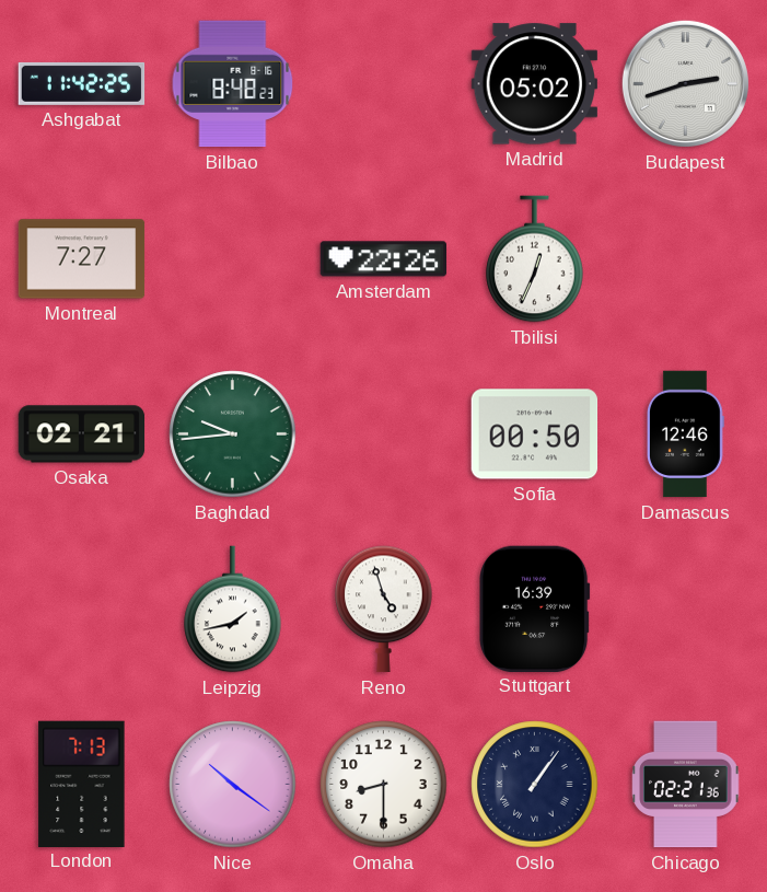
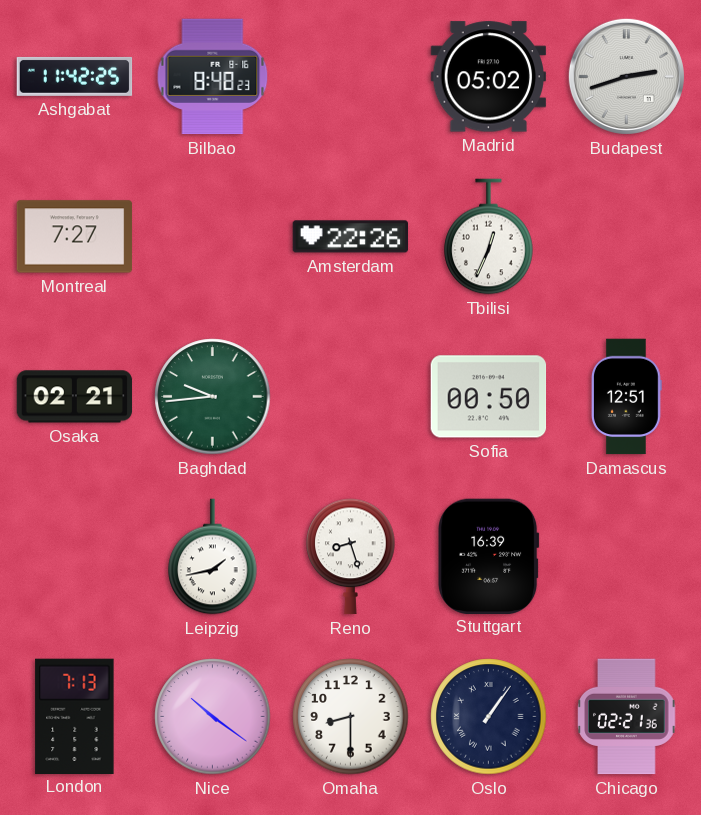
Damascus: 12:46 -> 12:51 (627, 397)
Reno: 4:57 -> 8:27 (351, 557)
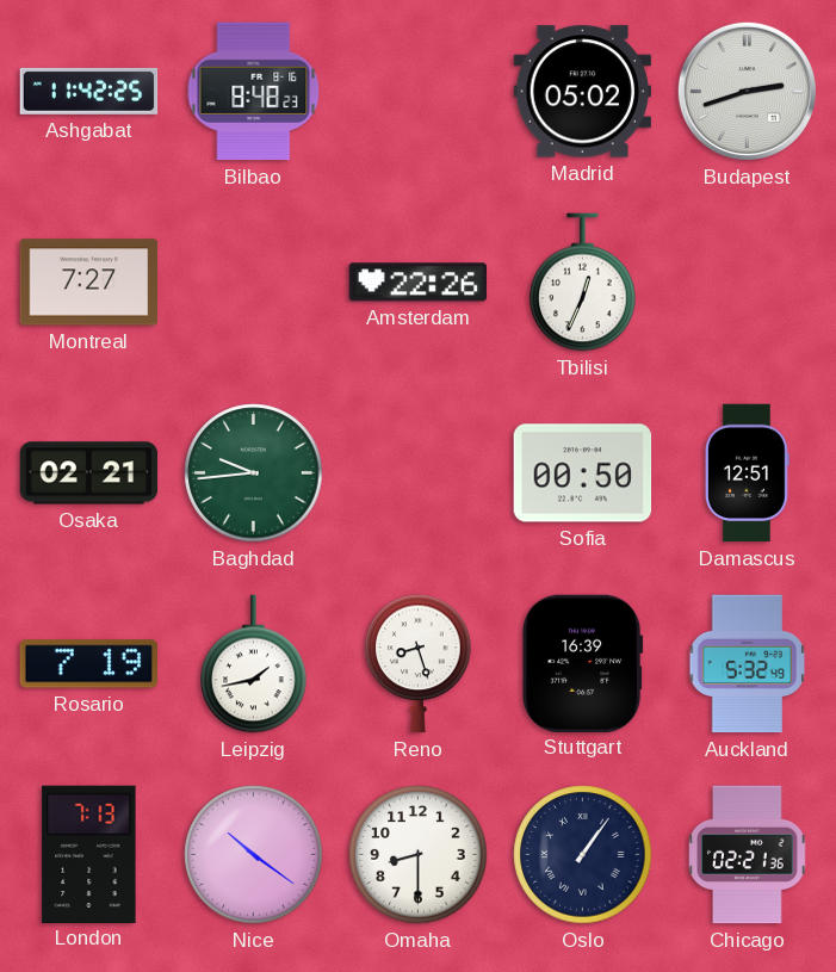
Rosario: none -> 7:19 (89, 664)
Auckland: none -> 5:32 (748, 664)
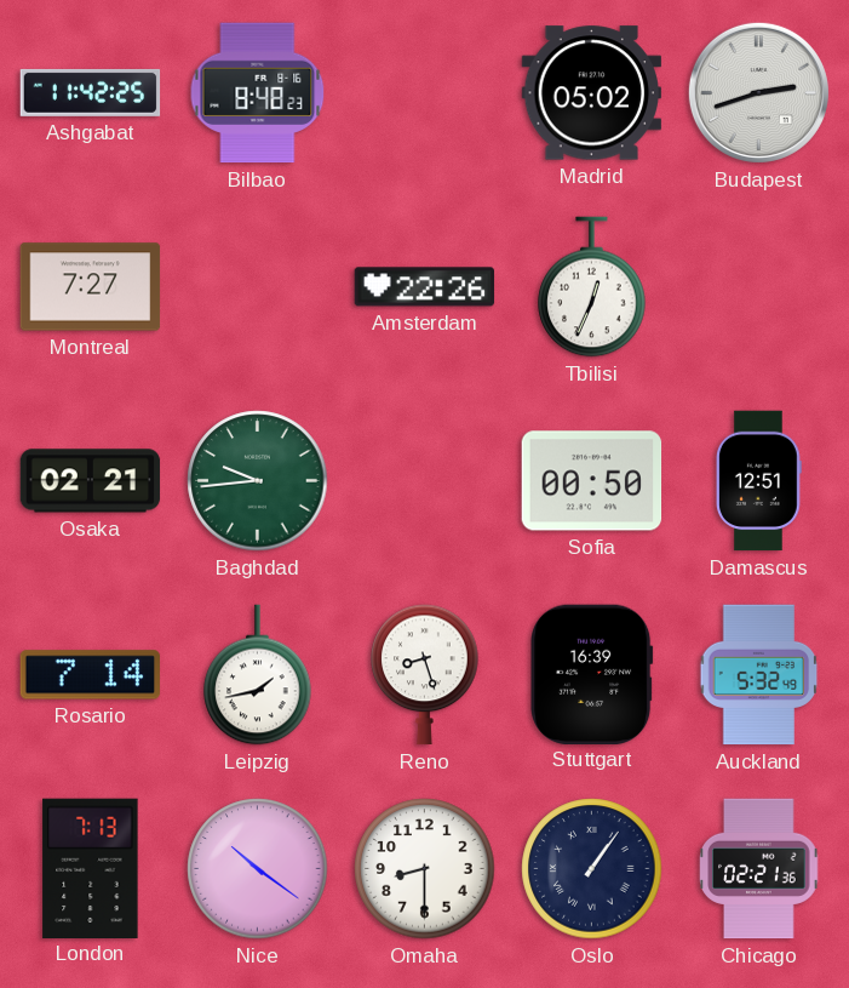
Rosario: 7:19 -> 7:14 (91, 675)
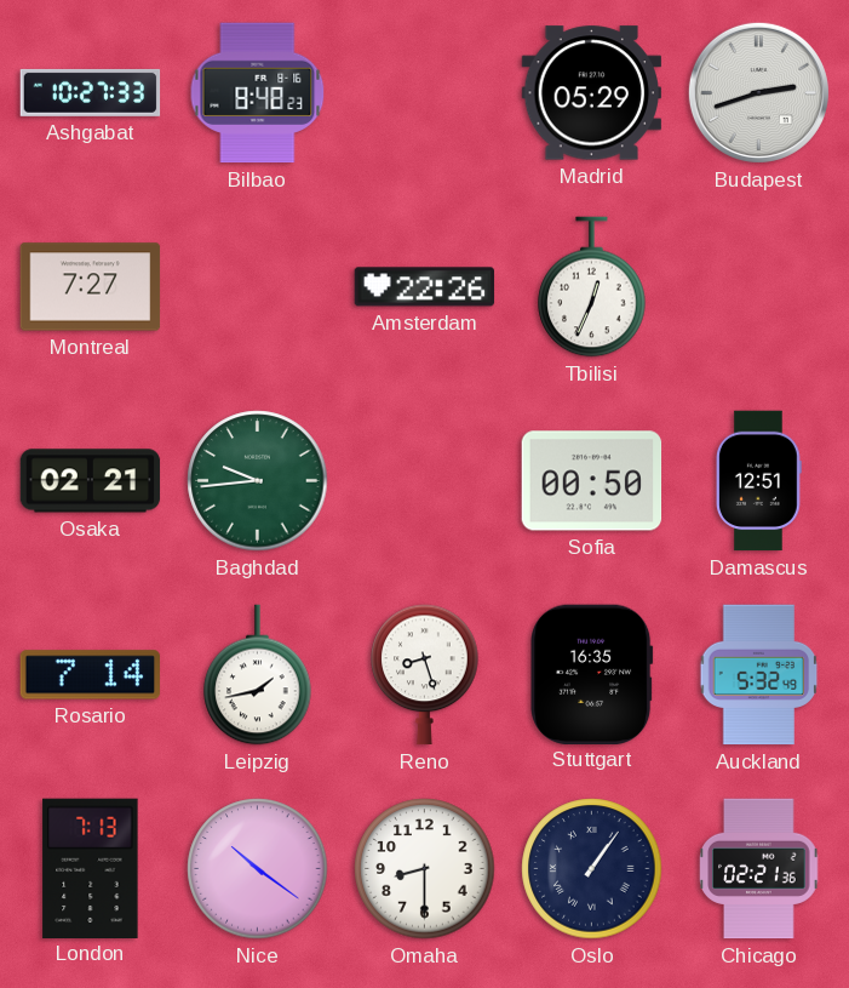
Ashgabat: 11:42 -> 10:27 (91, 92)
Madrid: 05:02 -> 05:29 (592, 93)
Stuttgart: 16:39 -> 16:35 (592, 674)
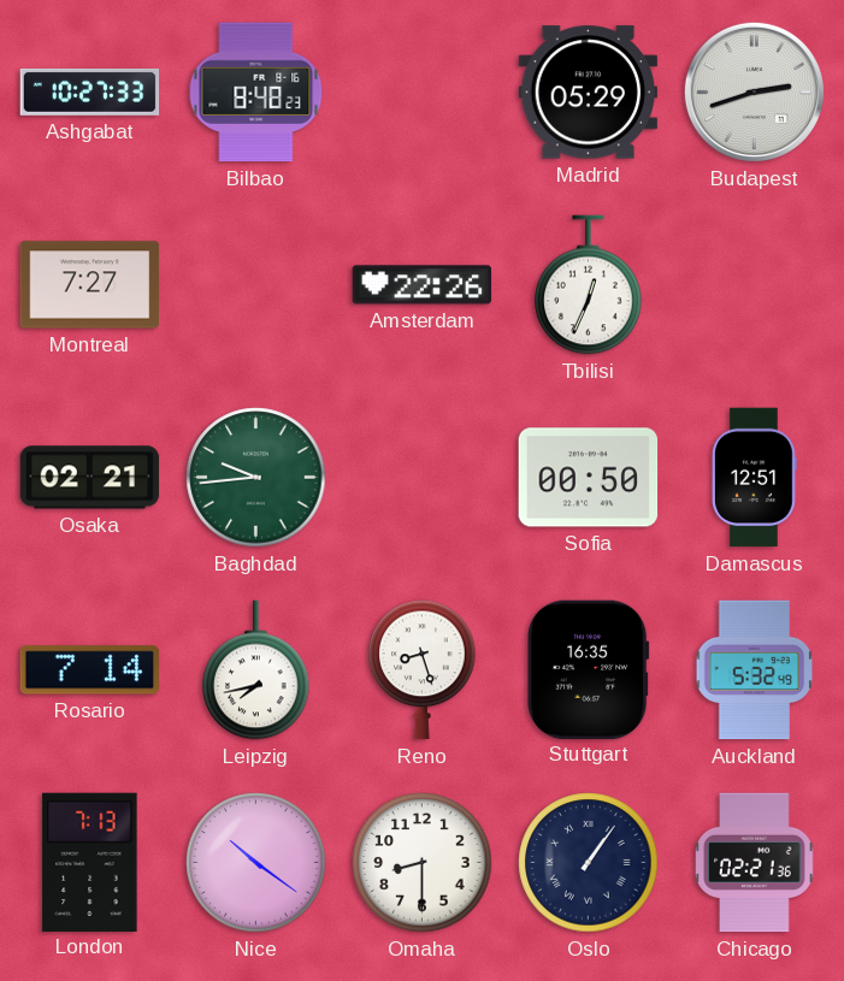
Leipzig: 1:43 -> 7:43 (256, 670)
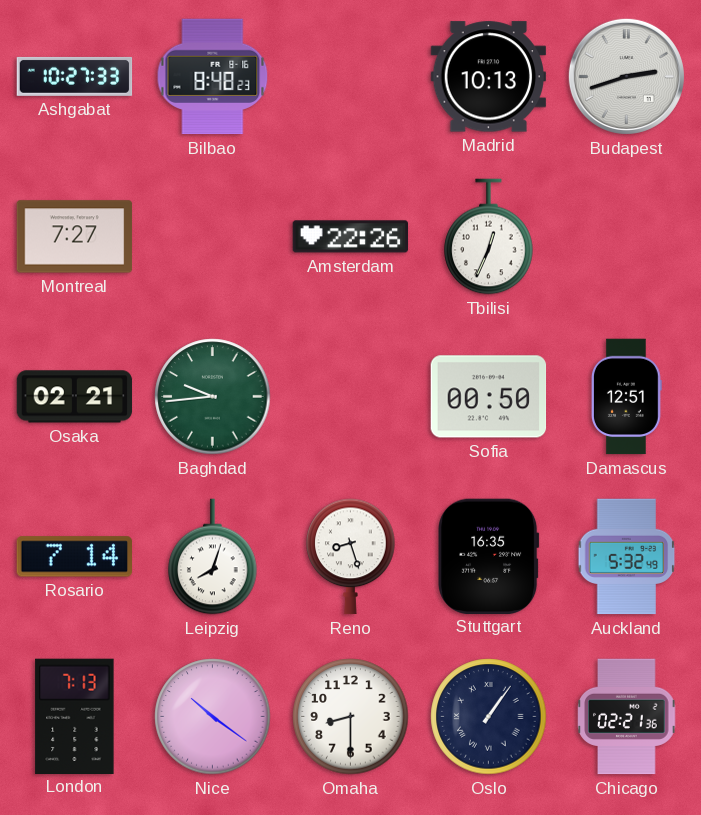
Madrid: 05:29 -> 10:13 (489, 77)
Leipzig: 7:43 -> 8:03 (213, 557)
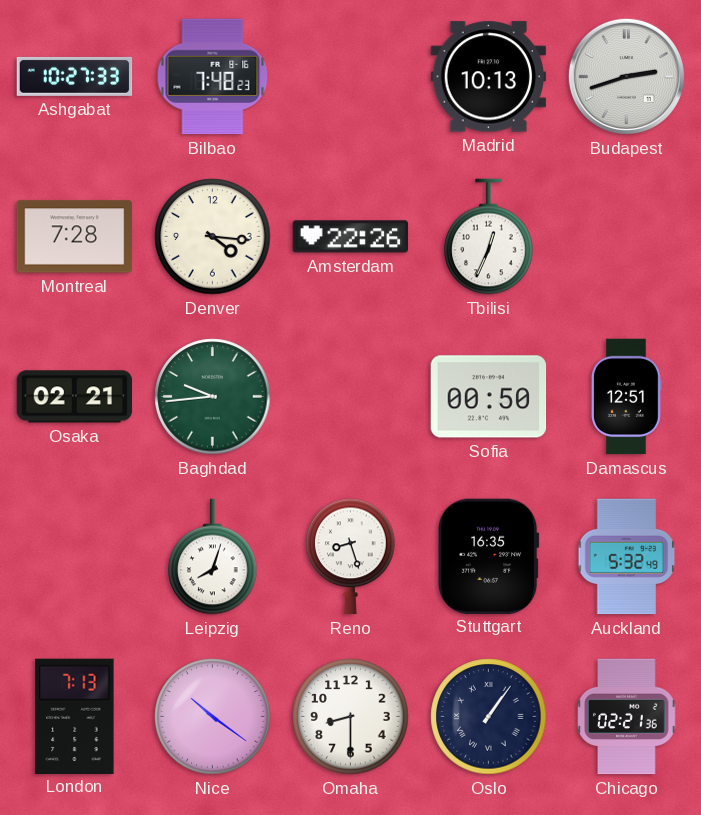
Bilbao: 8:48 -> 7:48 (213, 77)
Montreal: 7:27 -> 7:28 (75, 237)
Denver: none -> 4:16 (213, 237)
Rosario: 7:14 -> none (75, 557)
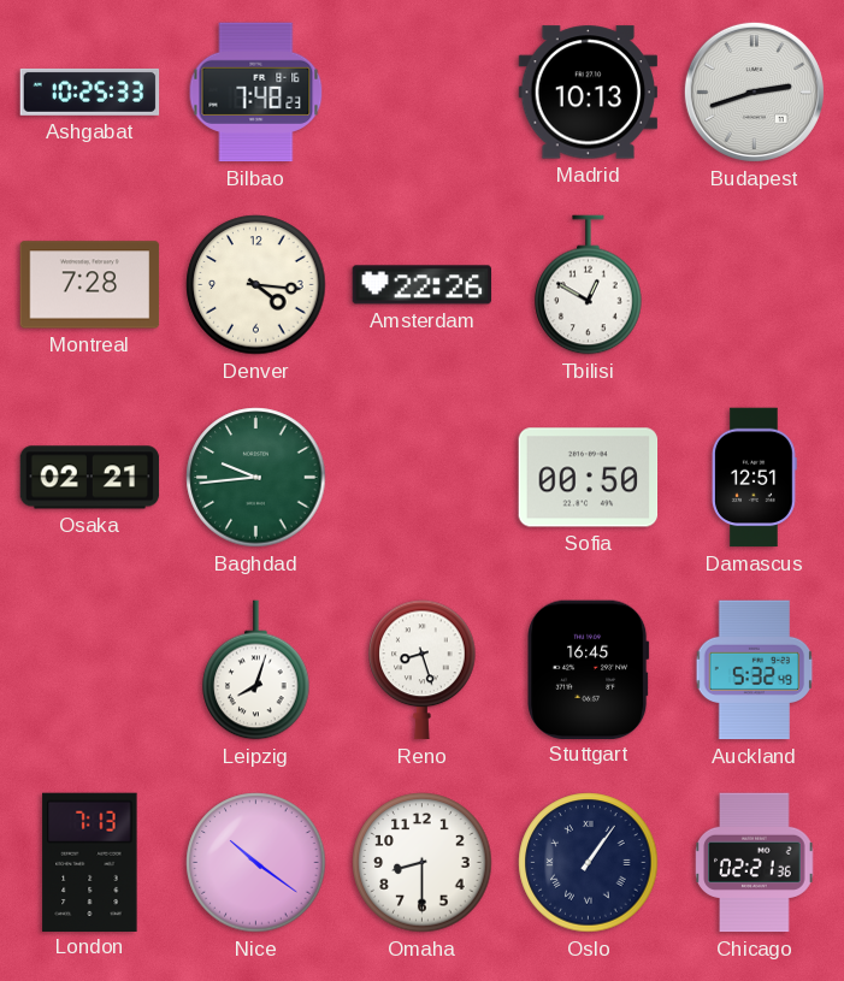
Ashgabat: 10:27 -> 10:25 (90, 91)
Tbilisi: 12:34 -> 12:50 (589, 285)
Stuttgart: 16:35 -> 16:45 (589, 669)
